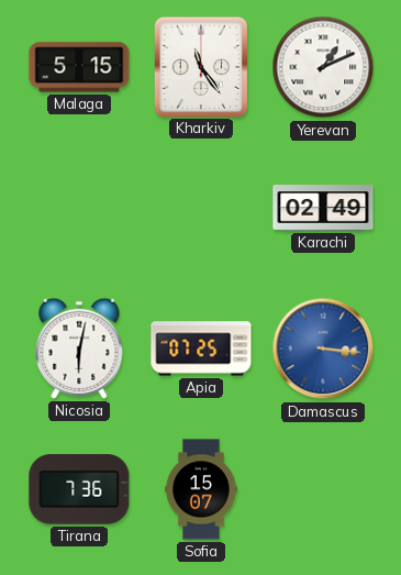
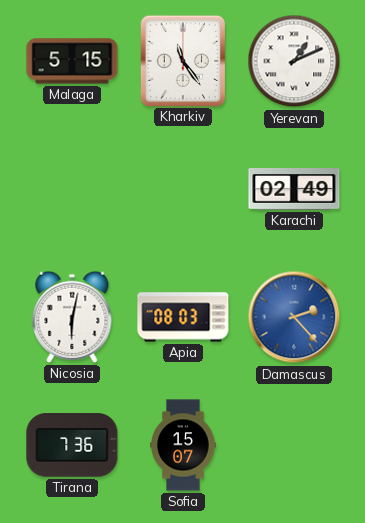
Apia: 07:25 -> 08:03 (183, 317)
Damascus: 3:16 -> 2:23 (294, 317)
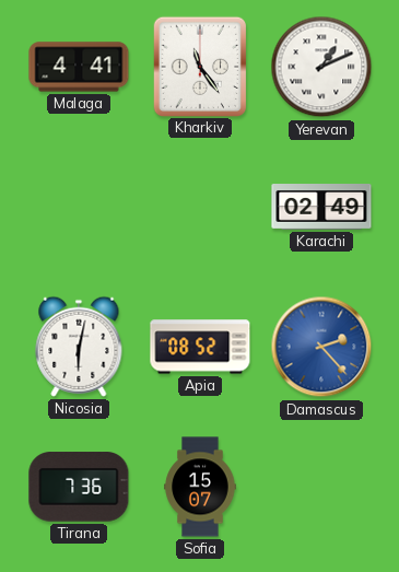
Malaga: 5:15 -> 4:41 (79, 67)
Apia: 08:03 -> 08:52 (200, 347)
